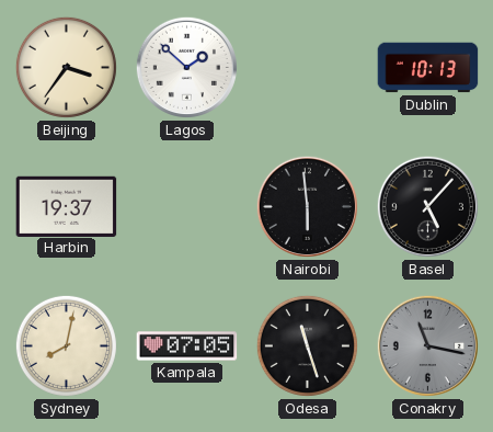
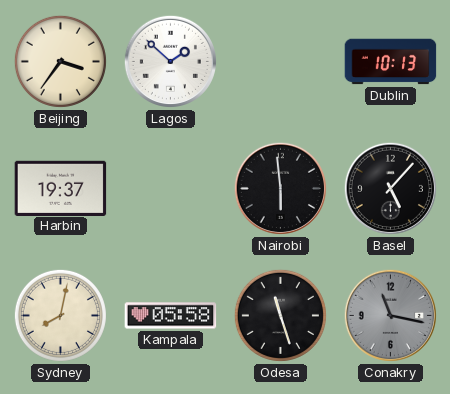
Kampala: 07:05 -> 05:58 (171, 316)
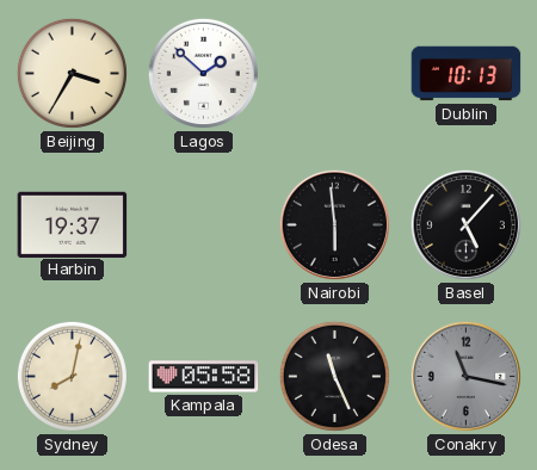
Beijing: 3:36 -> 3:35 (72, 73)
Odesa: 11:27 -> 11:26 (334, 376)
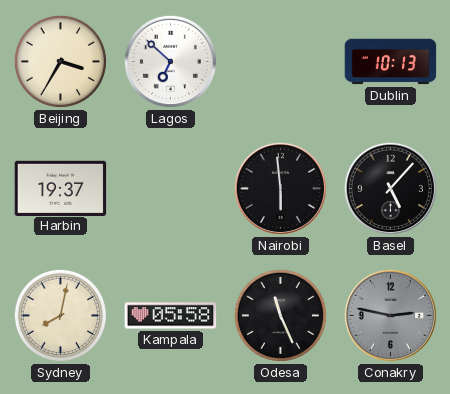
Lagos: 1:52 -> 6:52 (170, 61)
Conakry: 11:17 -> 2:47 (390, 315)
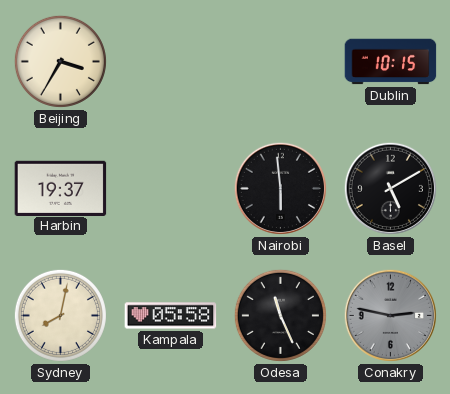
Lagos: 6:52 -> none (170, 61)
Dublin: 10:13 -> 10:15 (391, 62)
Basel: 5:07 -> 5:10 (390, 188)
